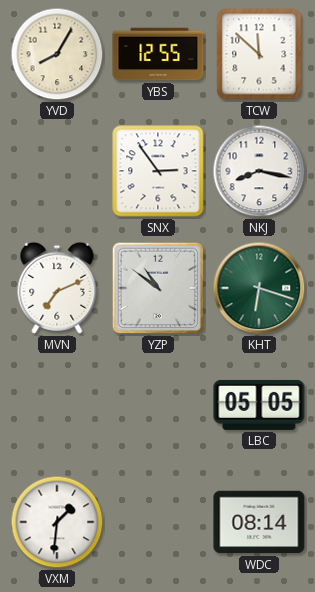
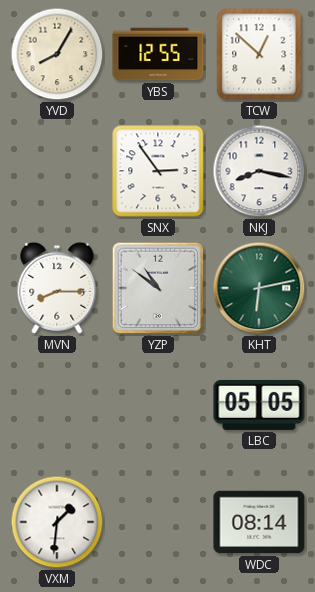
TCW: 11:52 -> 12:52 (259, 54)
MVN: 7:11 -> 8:15 (57, 288)
KHT: 6:18 -> 6:13 (259, 288)
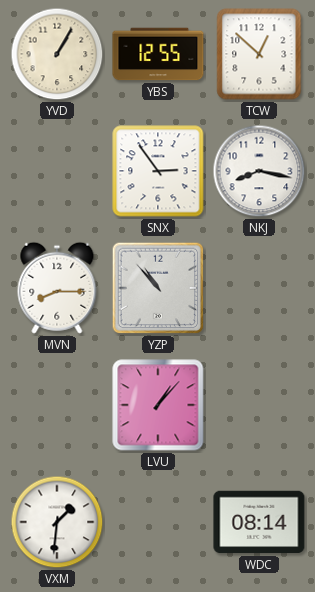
YVD: 8:05 -> 1:05 (57, 54)
YZP: 10:51 -> 10:53 (158, 288)
KHT: 6:13 -> none (259, 288)
LVU: none -> 1:07 (158, 405)
LBC: 05:05 -> none (259, 405)
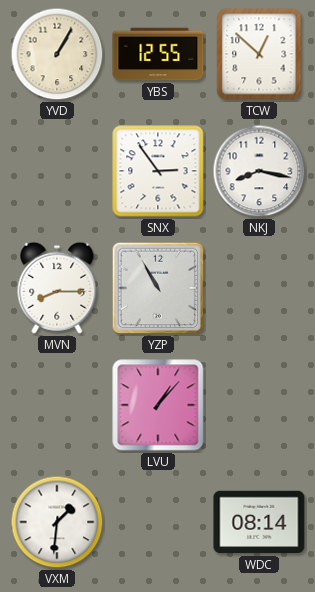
YZP: 10:53 -> 10:55 (158, 288)
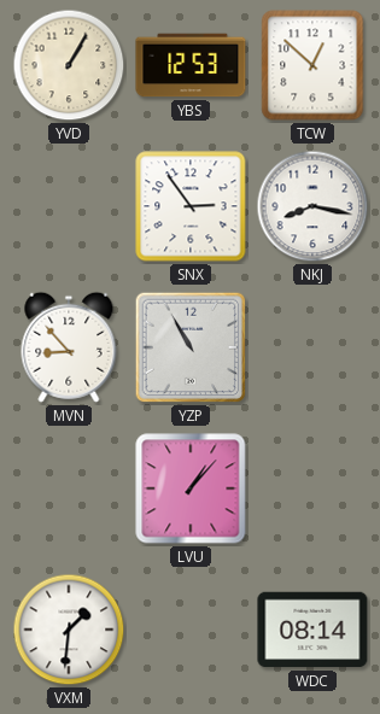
YBS: 12:55 -> 12:53 (191, 65)
MVN: 8:15 -> 8:53 (69, 347)
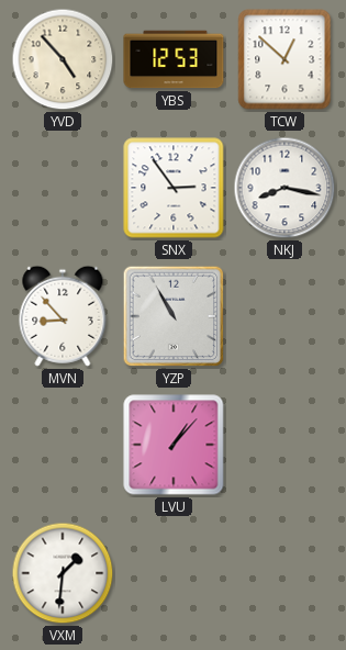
YVD: 1:05 -> 4:53 (63, 59)
WDC: 08:14 -> none (312, 630)
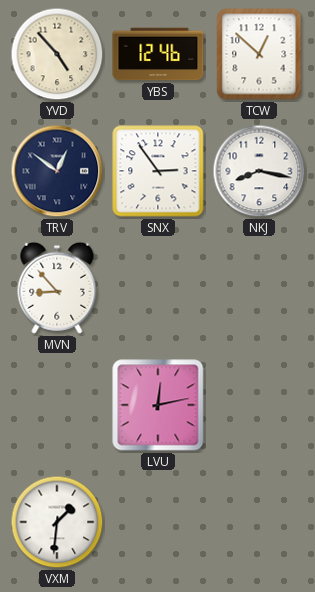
YBS: 12:53 -> 12:46 (158, 54)
TRV: none -> 12:51 (57, 171)
YZP: 10:55 -> none (174, 316)
LVU: 1:07 -> 12:13 (158, 405)
